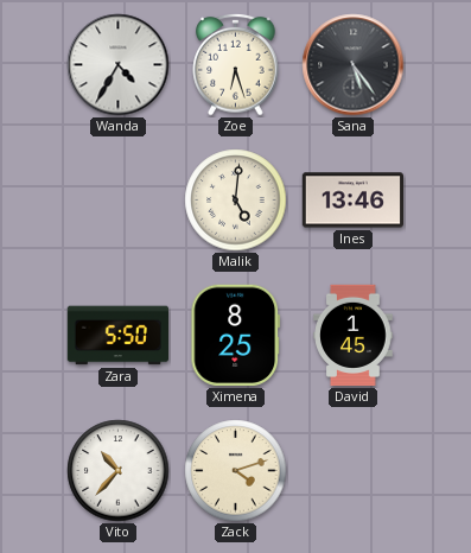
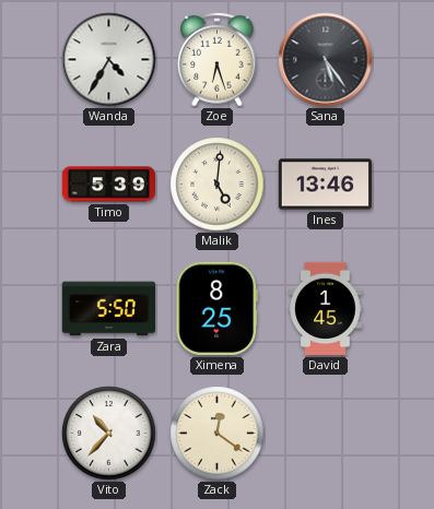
Timo: none -> 5:39 (108, 185)
Zack: 4:12 -> 12:21 (218, 434)
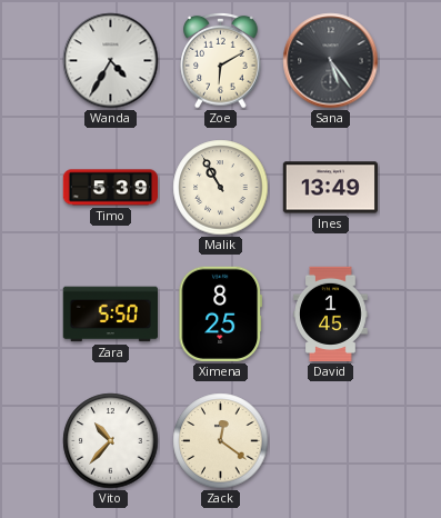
Zoe: 6:27 -> 6:10 (221, 60)
Malik: 5:01 -> 10:55 (221, 188)
Ines: 13:46 -> 13:49 (330, 188)
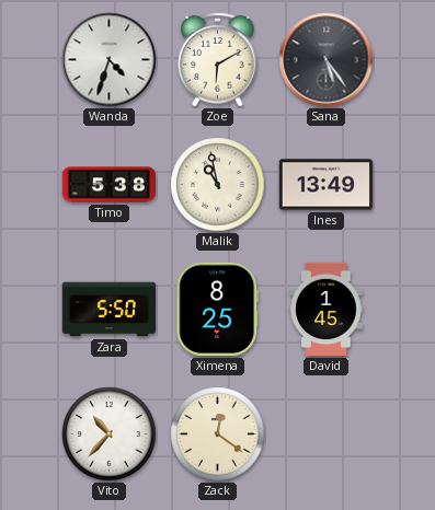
Wanda: 4:35 -> 4:33 (110, 60)
Timo: 5:39 -> 5:38 (108, 185)
Malik: 10:55 -> 10:58 (218, 185)
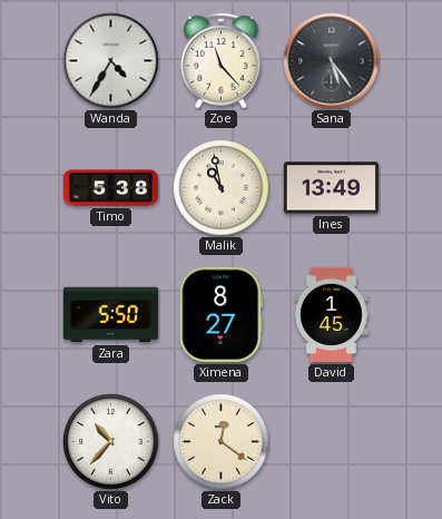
Wanda: 4:33 -> 4:35 (111, 61)
Zoe: 6:10 -> 11:23 (222, 60)
Ximena: 8:25 -> 8:27 (222, 314)
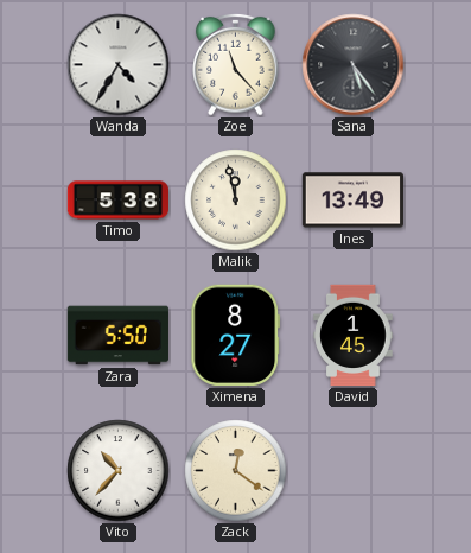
Malik: 10:58 -> 11:58 (236, 201)
